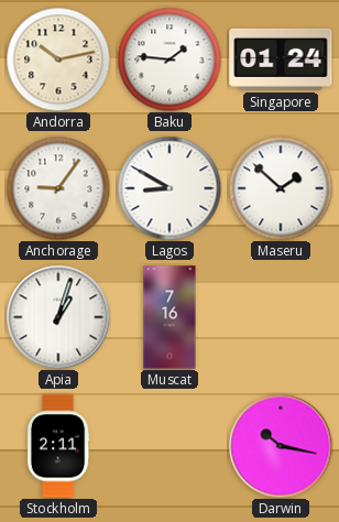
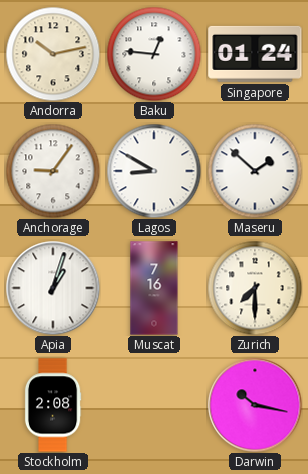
Baku: 1:46 -> 12:46 (154, 54)
Zurich: none -> 7:30 (255, 288)
Stockholm: 2:11 -> 2:08 (53, 405)
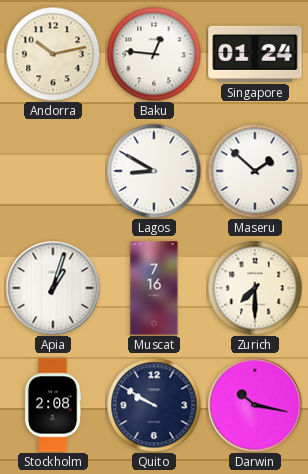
Anchorage: 9:06 -> none (53, 171)
Quito: none -> 9:50 (154, 405)
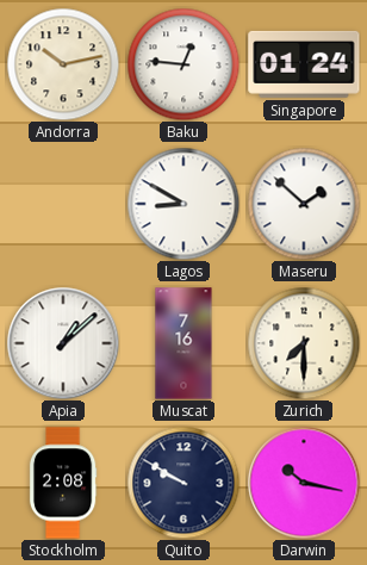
Apia: 1:03 -> 1:08 (63, 343)
